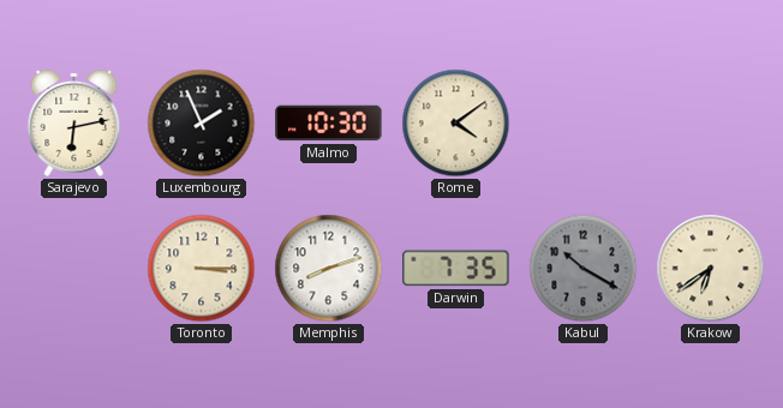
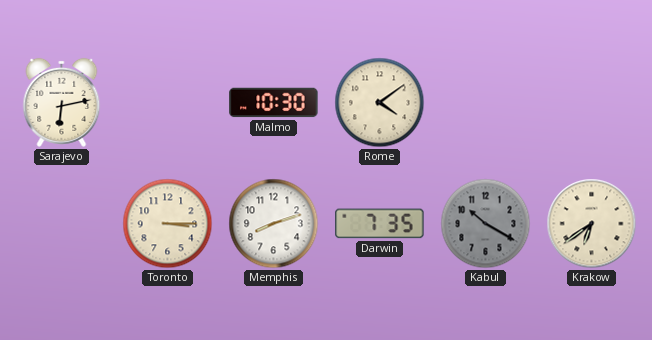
Luxembourg: 1:56 -> none (202, 124)
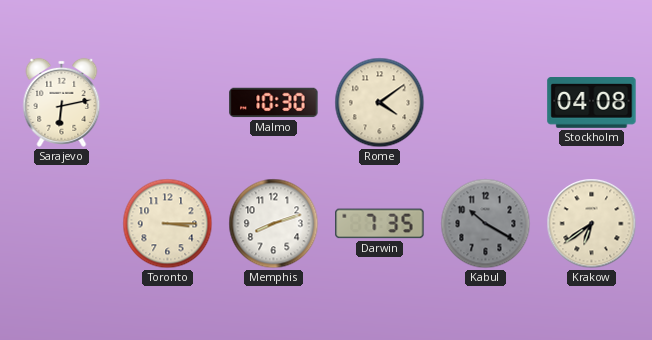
Stockholm: none -> 04:08 (592, 103)
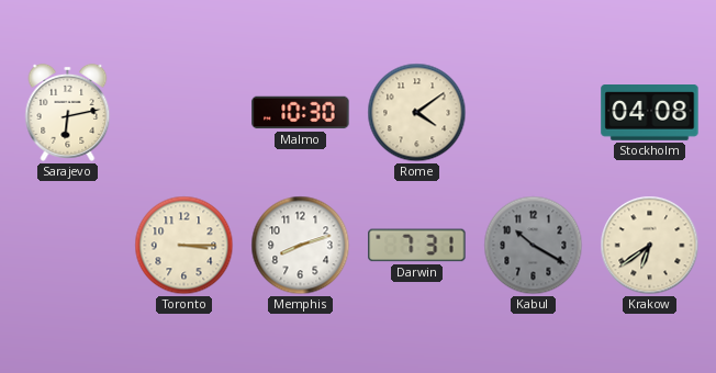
Darwin: 7:35 -> 7:31 (417, 246)
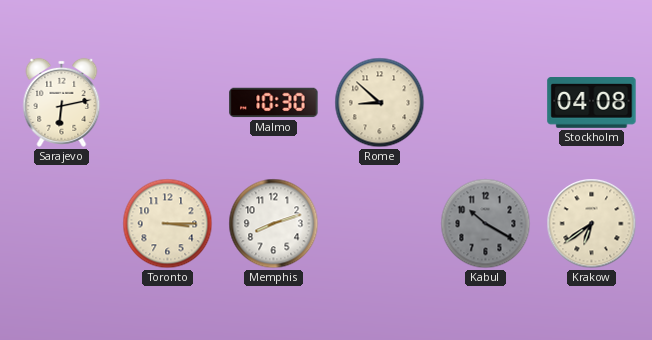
Rome: 4:09 -> 8:52 (380, 103)
Darwin: 7:31 -> none (417, 246)
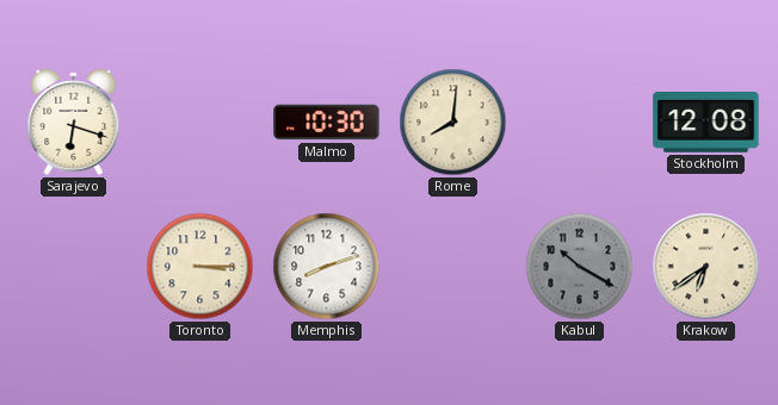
Sarajevo: 6:13 -> 6:18 (74, 121)
Rome: 8:52 -> 8:01 (453, 123)
Stockholm: 04:08 -> 12:08 (706, 123)
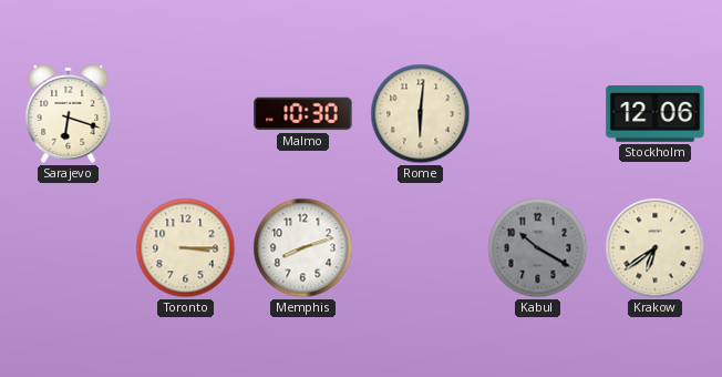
Rome: 8:01 -> 6:01 (421, 114)
Stockholm: 12:08 -> 12:06 (656, 114)
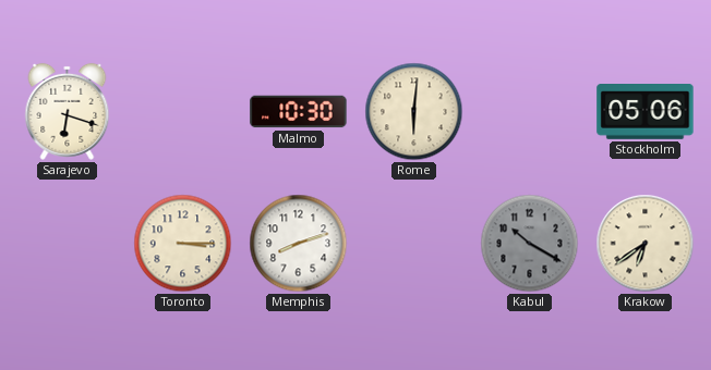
Stockholm: 12:06 -> 05:06 (646, 112)
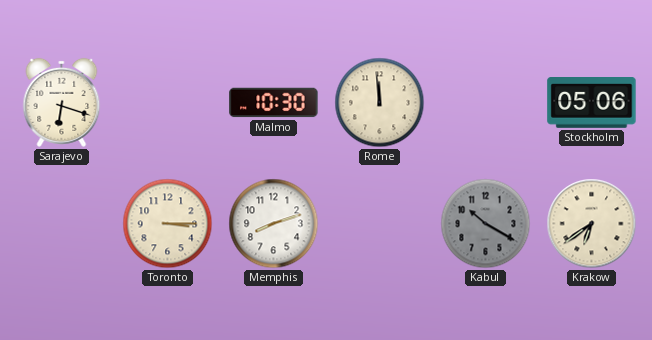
Rome: 6:01 -> 11:59 (380, 103)
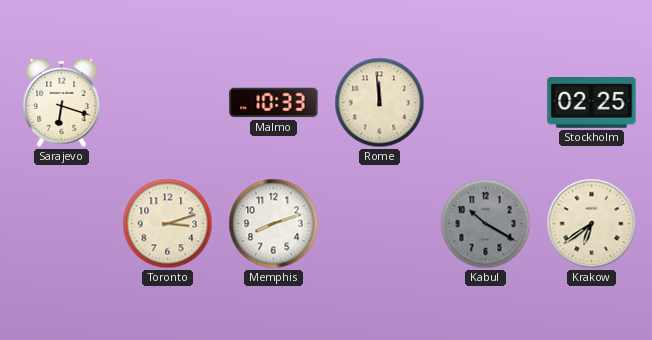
Malmo: 10:30 -> 10:33 (274, 103)
Stockholm: 05:06 -> 02:25 (592, 103)
Toronto: 3:15 -> 3:12 (168, 224)
